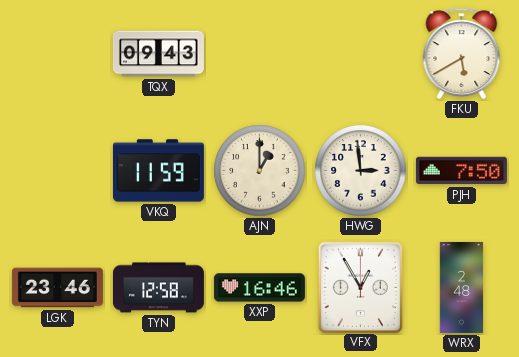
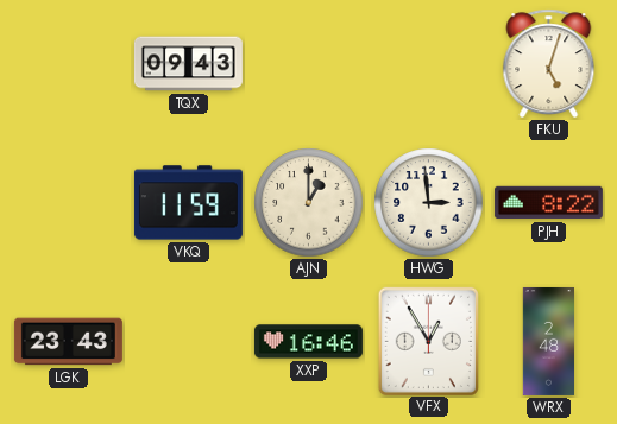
FKU: 5:40 -> 5:03 (549, 64)
PJH: 7:50 -> 8:22 (548, 203)
LGK: 23:46 -> 23:43 (68, 342)
TYN: 12:58 -> none (158, 288)
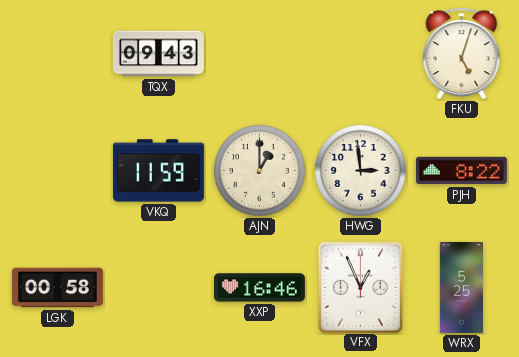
LGK: 23:43 -> 00:58 (57, 288)
VFX: 12:55 -> 12:56 (360, 287)
WRX: 2:48 -> 5:25 (462, 287)
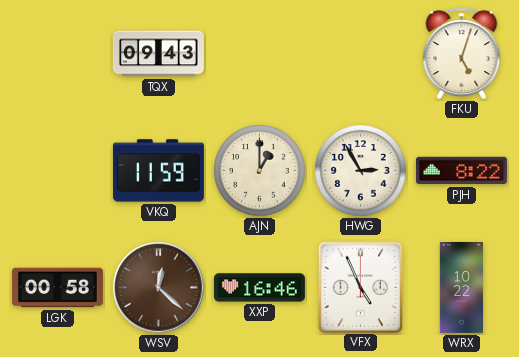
HWG: 2:59 -> 2:55 (361, 171)
WSV: none -> 12:22 (159, 288)
VFX: 12:56 -> 4:56 (360, 287)
WRX: 5:25 -> 10:22 (462, 287)
